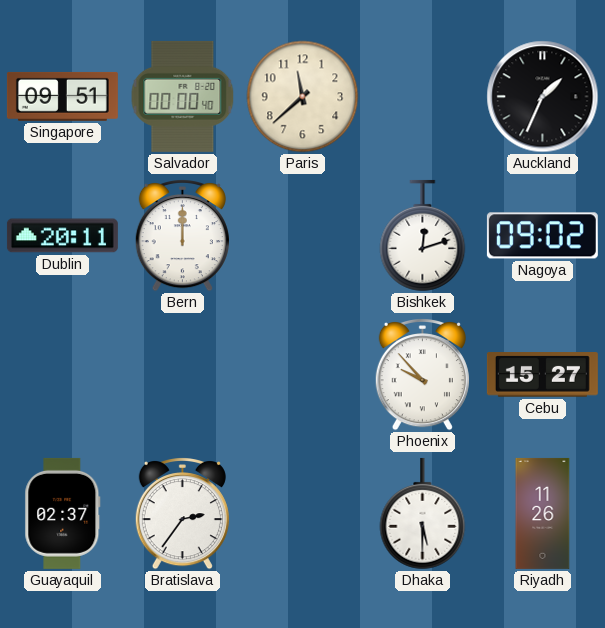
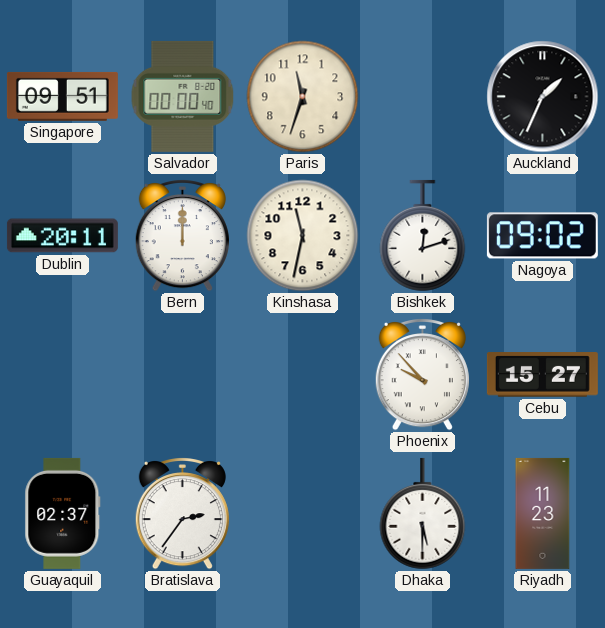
Paris: 11:38 -> 11:33 (303, 97)
Kinshasa: none -> 11:32 (303, 236)
Riyadh: 11:26 -> 11:23 (543, 513)
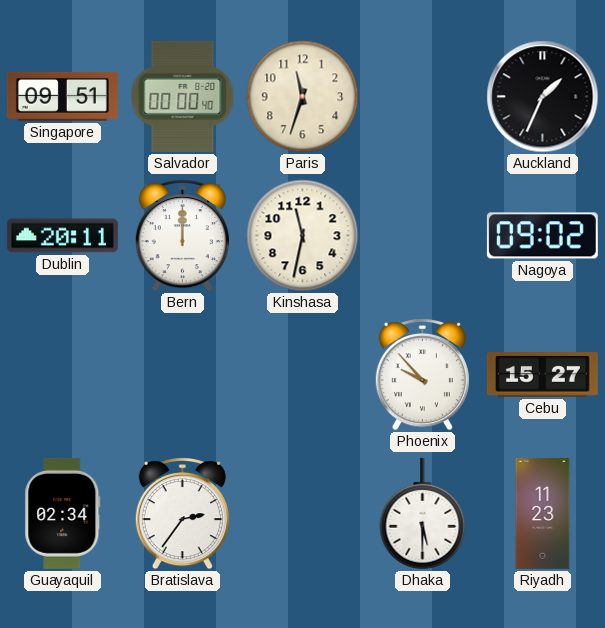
Bishkek: 12:12 -> none (423, 236)
Guayaquil: 02:37 -> 02:34 (63, 513)
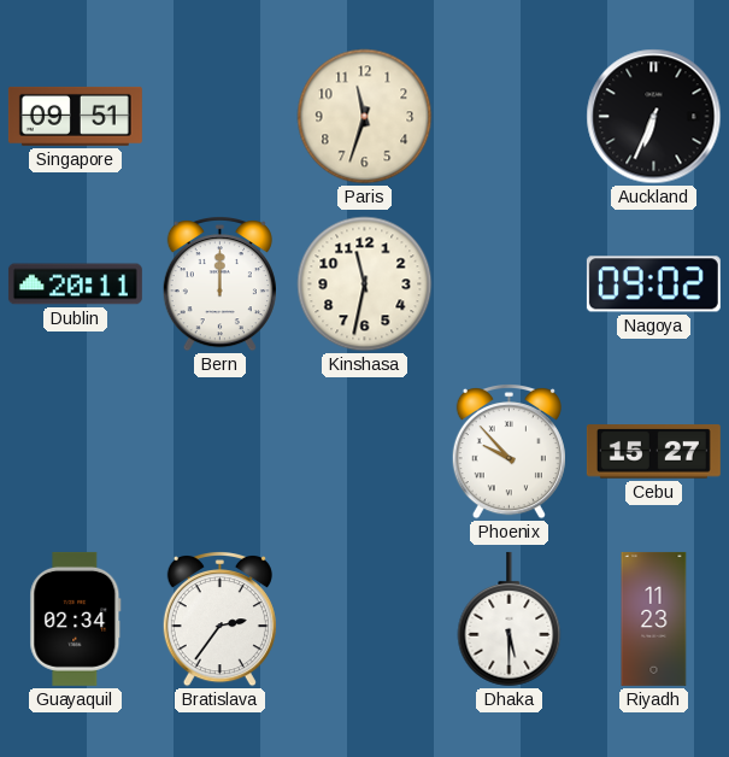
Salvador: 00:00 -> none (183, 96)
Auckland: 1:34 -> 6:34 (654, 117)
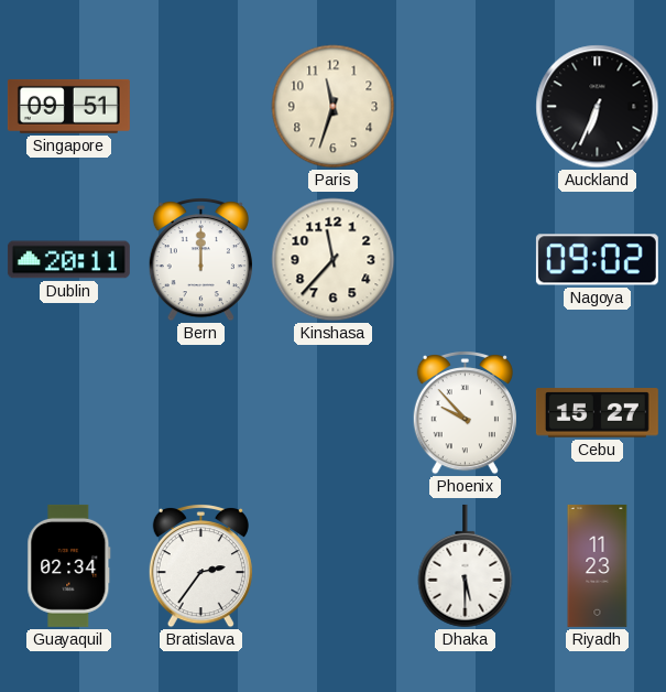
Kinshasa: 11:32 -> 11:37 (334, 260)
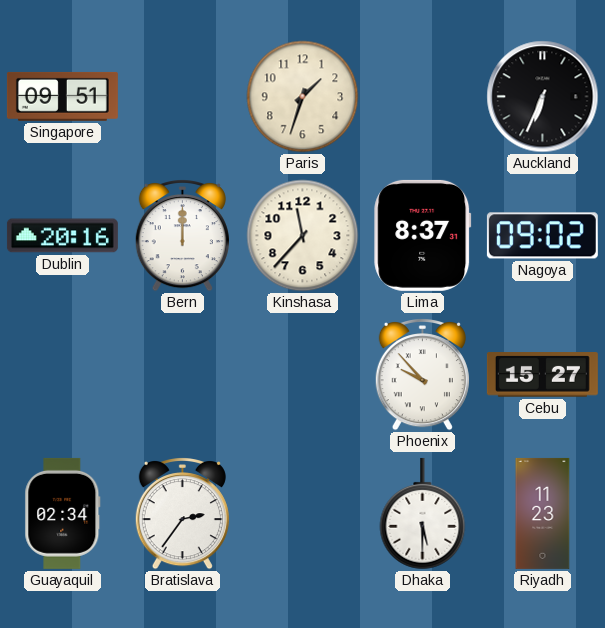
Paris: 11:33 -> 1:33 (303, 97)
Dublin: 20:11 -> 20:16 (62, 236)
Lima: none -> 8:37 (423, 235)
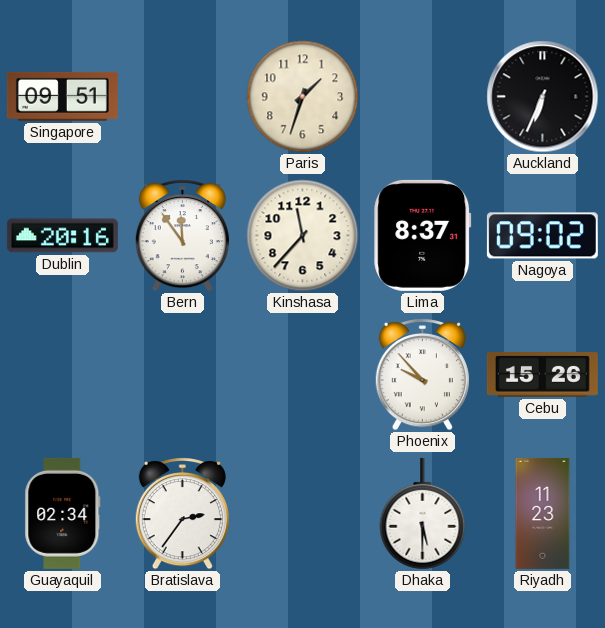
Bern: 12:00 -> 11:54 (182, 236)
Cebu: 15:27 -> 15:26 (542, 375)
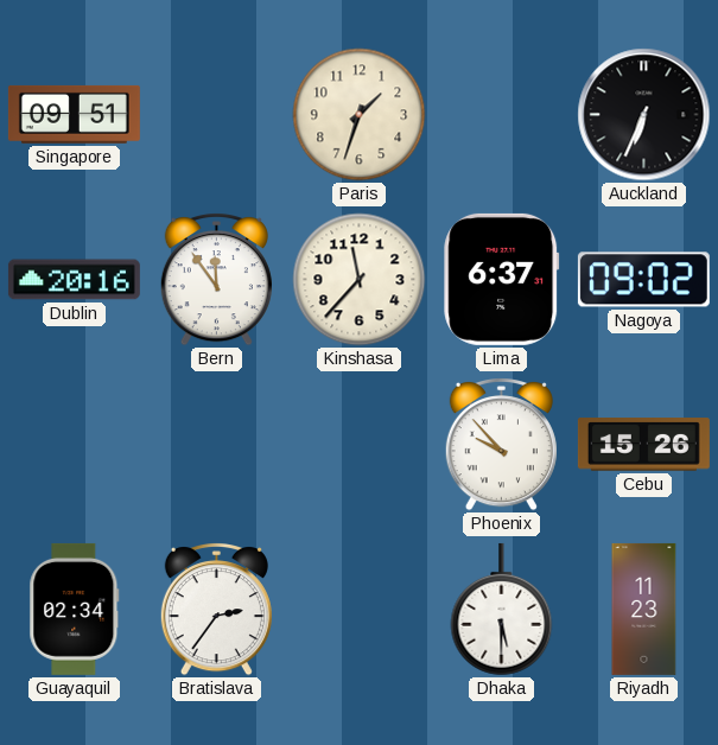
Lima: 8:37 -> 6:37 (502, 279)
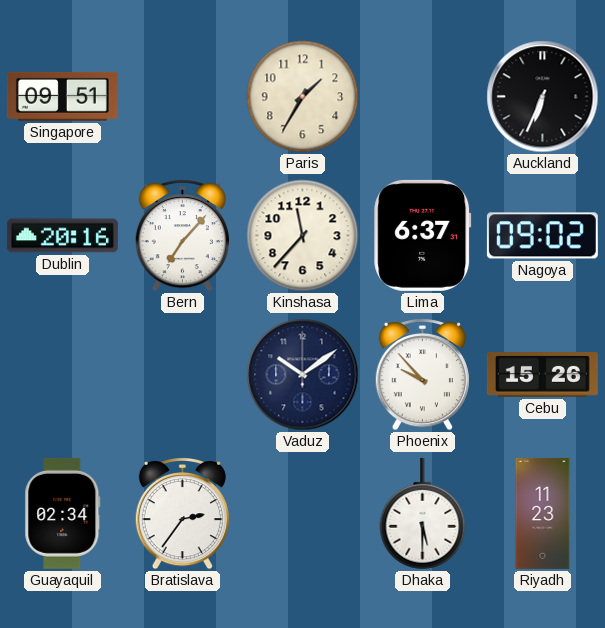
Paris: 1:33 -> 1:35 (303, 97)
Bern: 11:54 -> 7:07 (182, 236)
Vaduz: none -> 10:09 (303, 375)
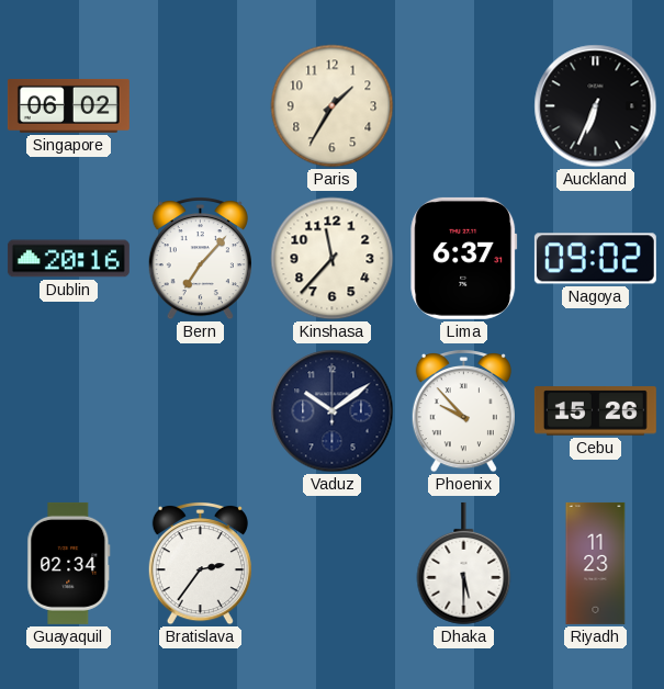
Singapore: 09:51 -> 06:02 (68, 105)
